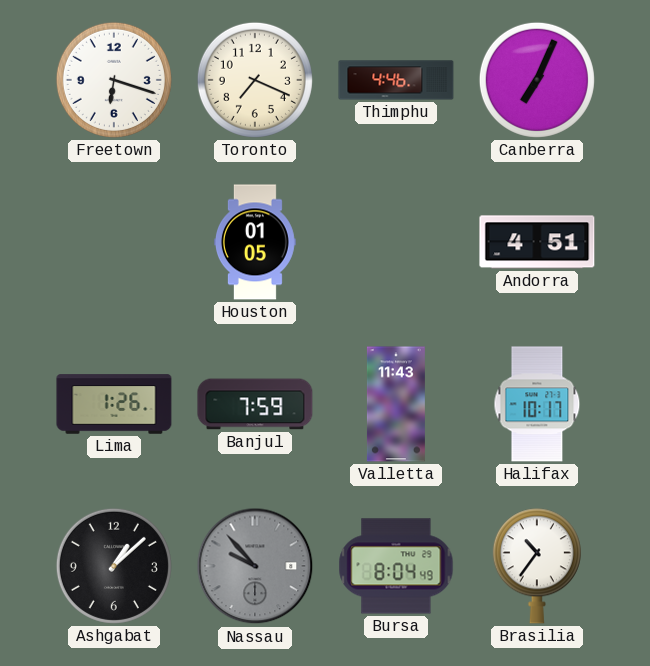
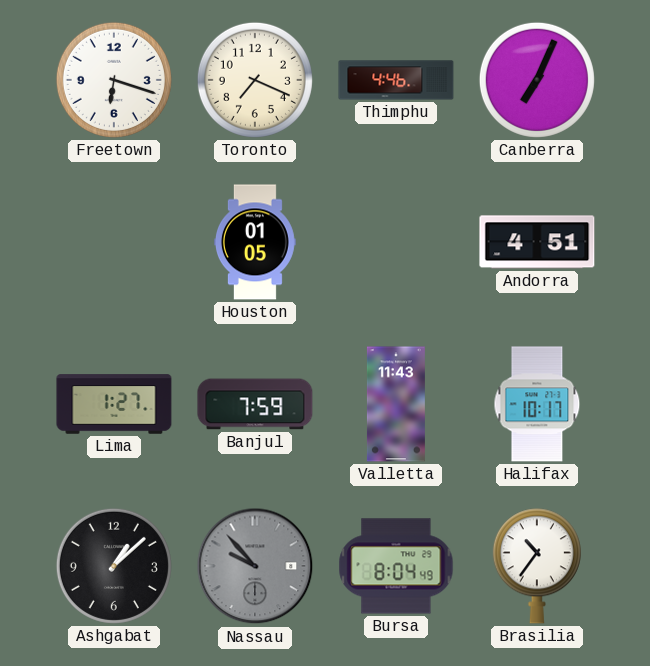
Lima: 1:26 -> 1:27 (114, 404)
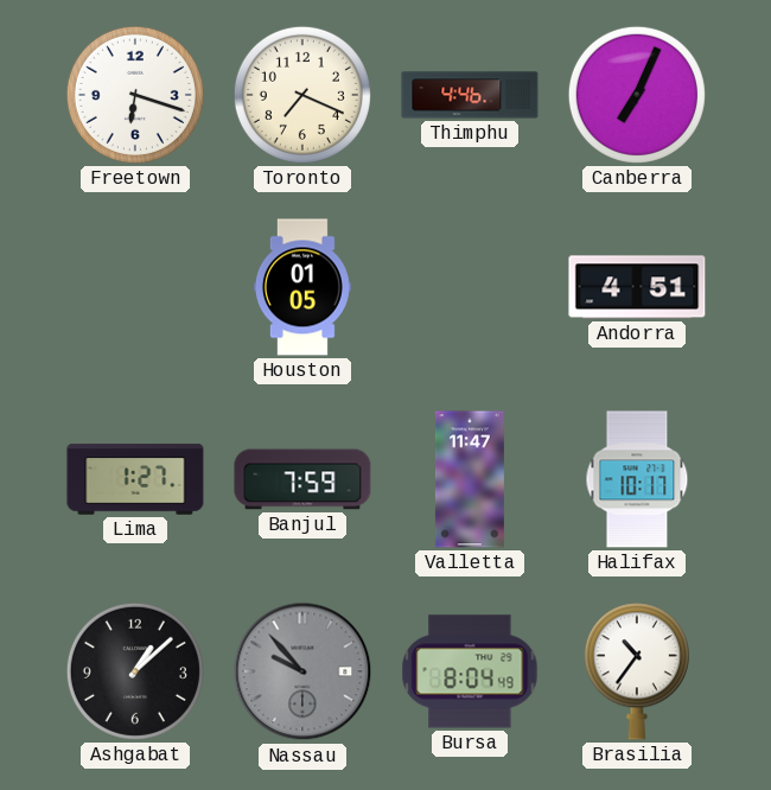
Valletta: 11:43 -> 11:47 (470, 479)
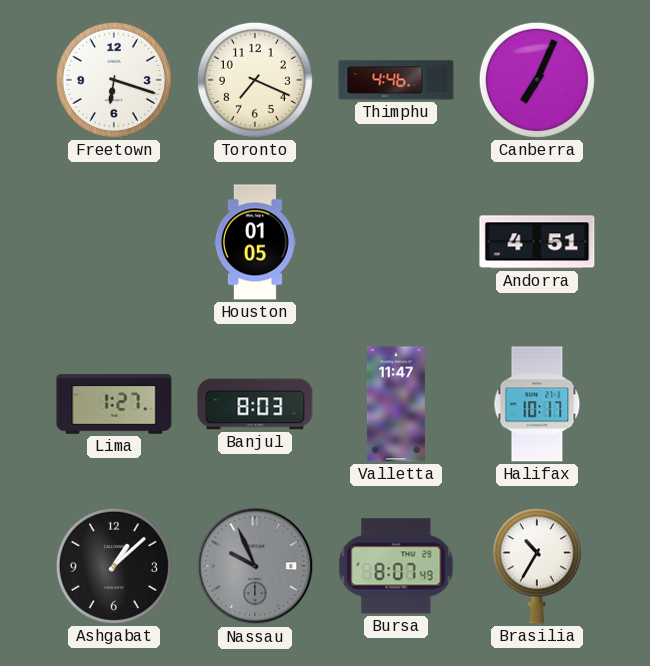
Banjul: 7:59 -> 8:03 (255, 404)
Nassau: 9:53 -> 9:56 (255, 566)
Bursa: 8:04 -> 8:07 (396, 566)
Brasilia: 10:36 -> 10:35 (537, 566)
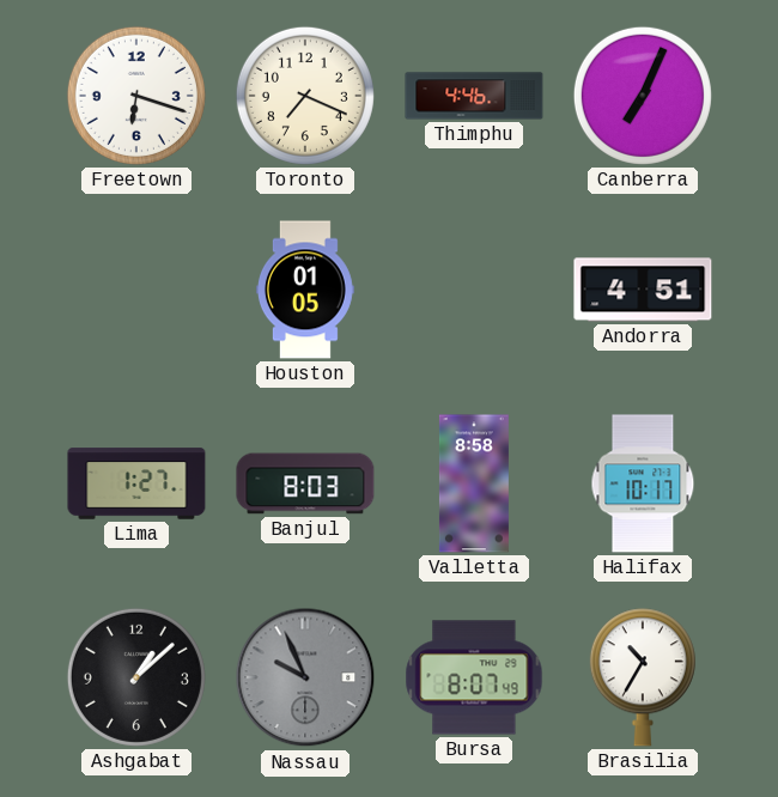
Valletta: 11:47 -> 8:58 (474, 483)
